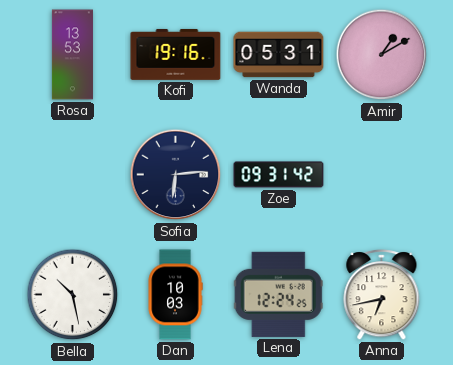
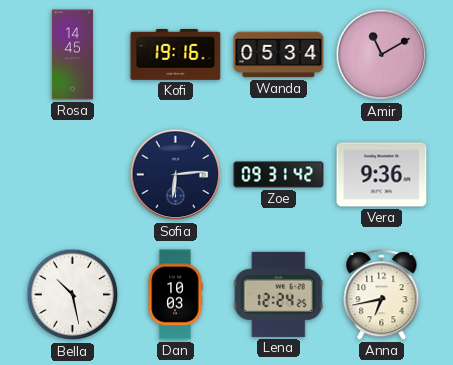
Rosa: 13:53 -> 14:45 (72, 55)
Wanda: 05:31 -> 05:34 (279, 55)
Amir: 1:10 -> 11:10 (382, 55)
Vera: none -> 9:36 (382, 175)
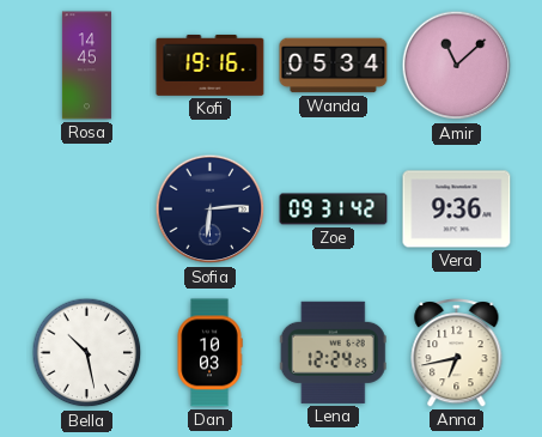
Amir: 11:10 -> 11:08 (457, 66)
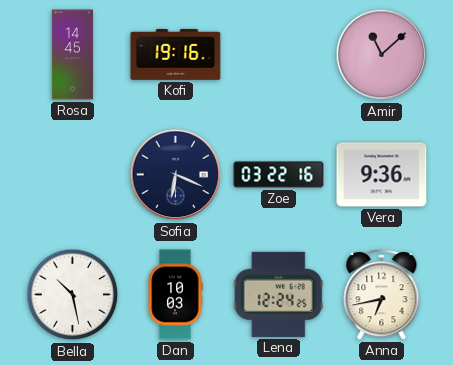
Wanda: 05:34 -> none (334, 66)
Sofia: 6:14 -> 6:19 (176, 175)
Zoe: 09:31 -> 03:22 (279, 175)
